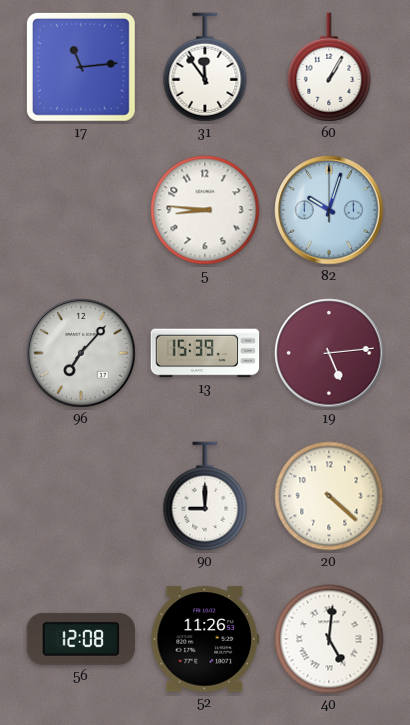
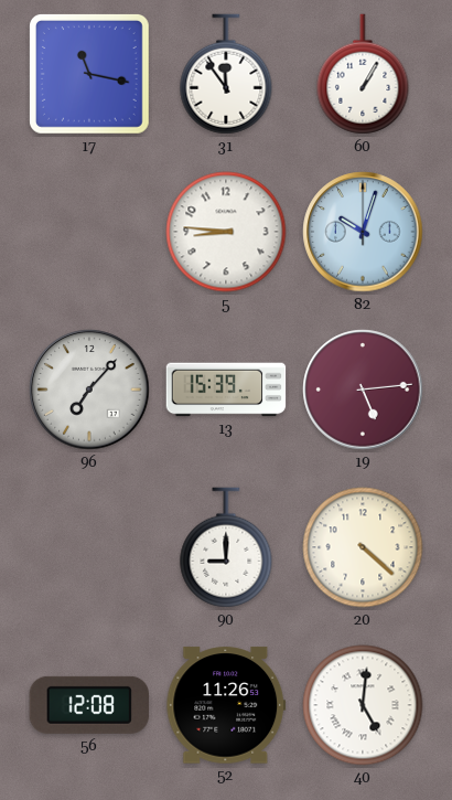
17: 11:14 -> 11:17 (89, 74)
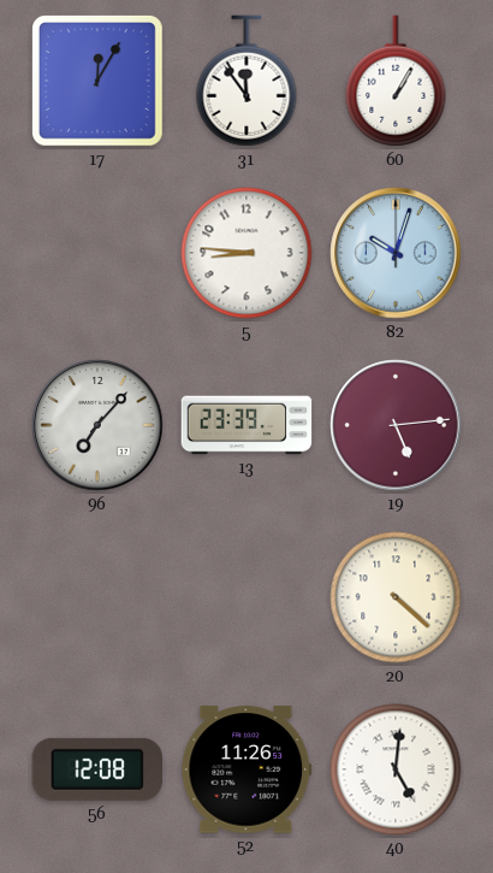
17: 11:17 -> 12:05 (97, 81)
13: 15:39 -> 23:39 (246, 425)
90: 9:00 -> none (226, 547)
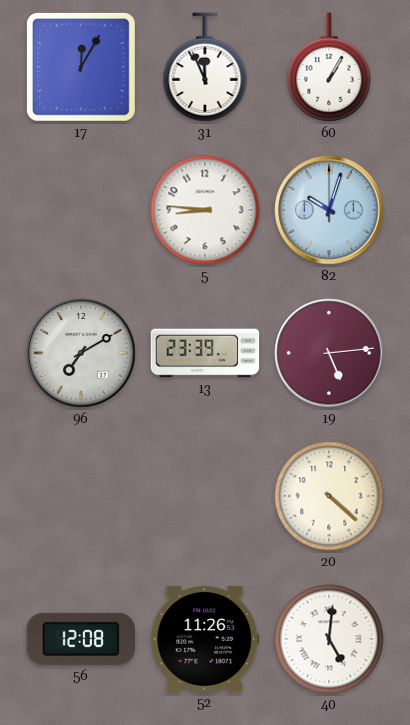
31: 11:54 -> 11:56 (205, 67)
96: 7:07 -> 7:10 (81, 353)
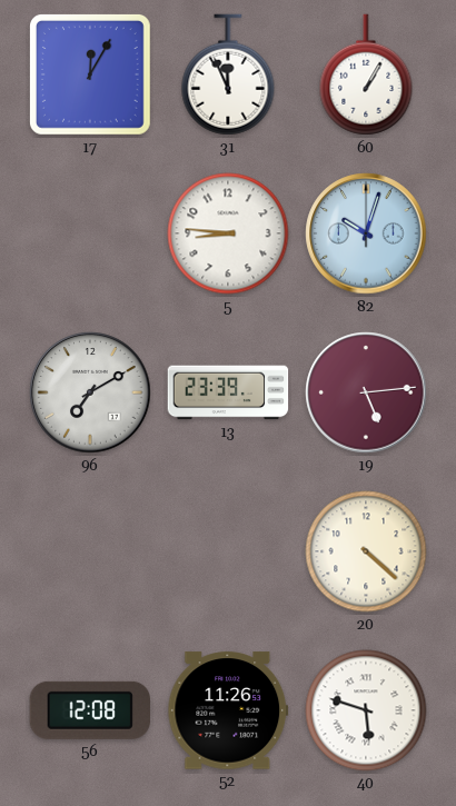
40: 5:01 -> 5:48 (366, 710)
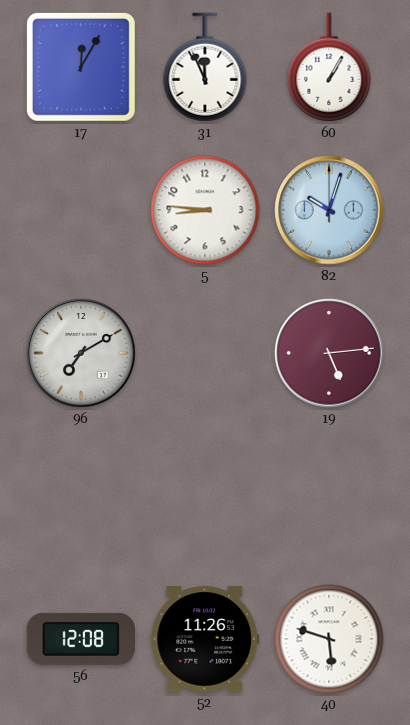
13: 23:39 -> none (228, 392)
20: 4:22 -> none (366, 551)
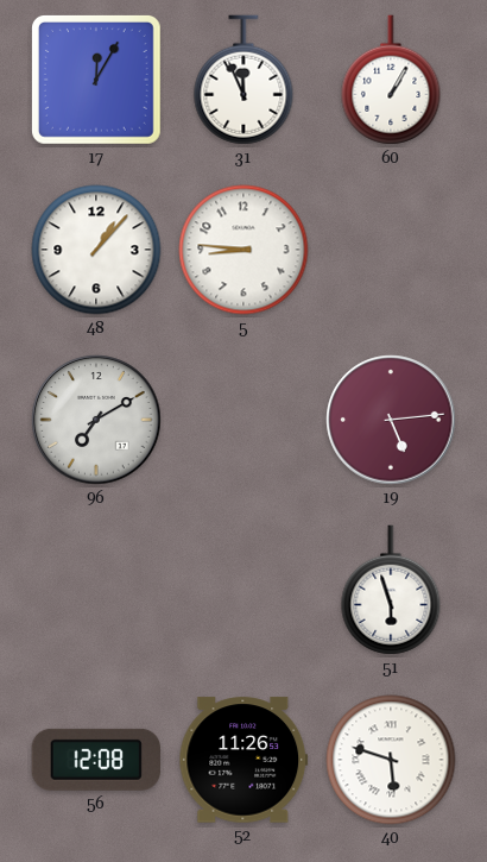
48: none -> 1:07 (96, 250)
82: 10:03 -> none (329, 210)
51: none -> 5:57 (391, 590)
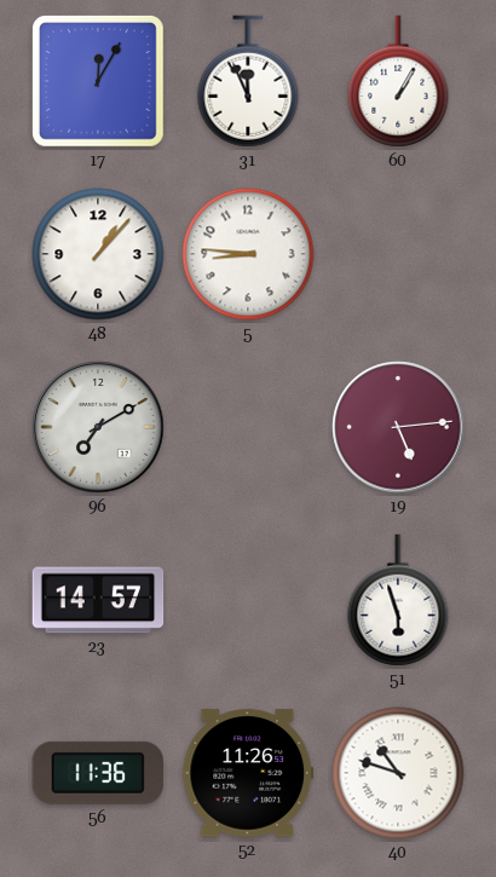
23: none -> 14:57 (98, 600)
56: 12:08 -> 11:36 (97, 773)
40: 5:48 -> 10:48 (398, 773)
